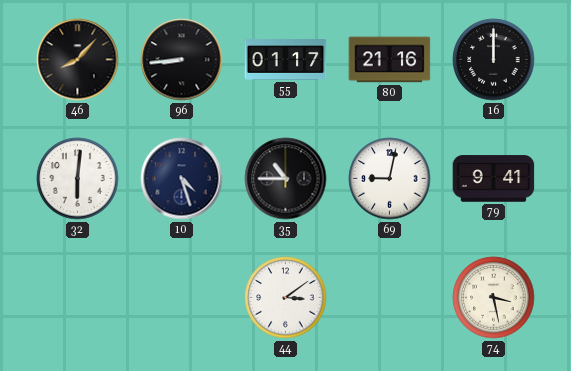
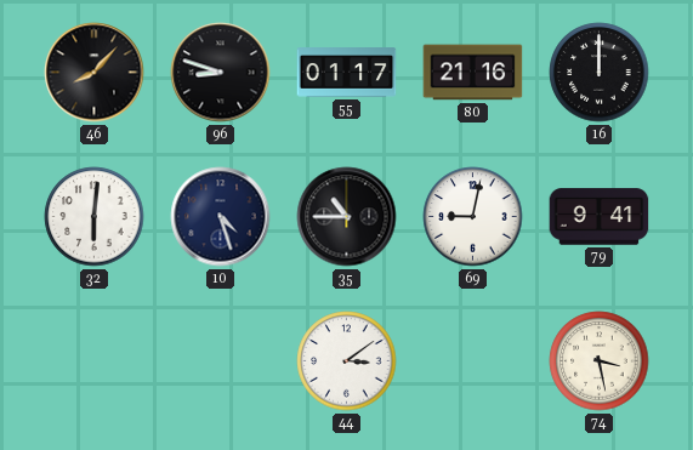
96: 8:44 -> 8:48 (221, 73)
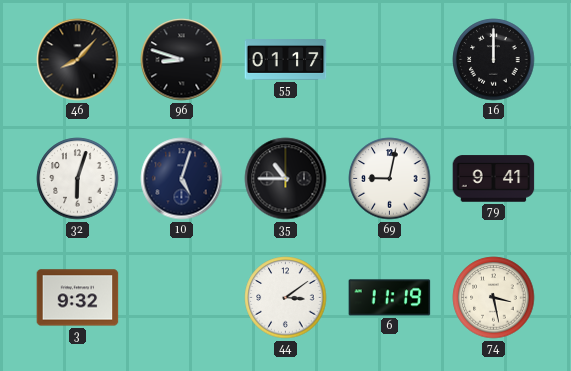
80: 21:16 -> none (473, 73)
32: 6:01 -> 6:03 (78, 179)
10: 4:27 -> 5:03 (182, 179)
3: none -> 9:32 (78, 298)
6: none -> 11:19 (390, 298)
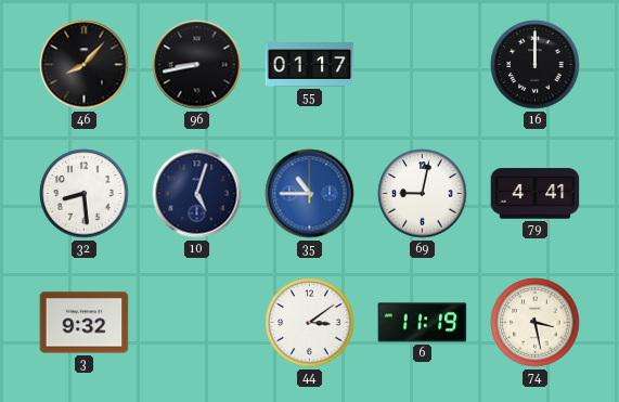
96: 8:48 -> 8:43 (197, 65)
32: 6:03 -> 8:29 (85, 194)
35 dial: black -> blue (310, 194)
79: 9:41 -> 4:41 (536, 194)
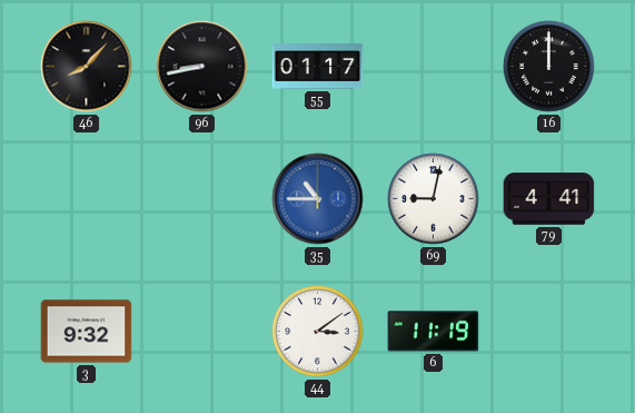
32: 8:29 -> none (85, 194)
10: 5:03 -> none (197, 194)
74: 3:28 -> none (536, 323)
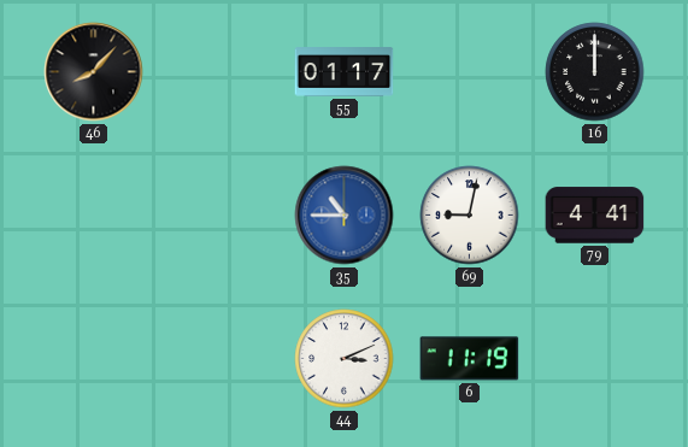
96: 8:43 -> none (202, 67)
3: 9:32 -> none (87, 332)
44: 3:09 -> 3:11 (345, 359)
